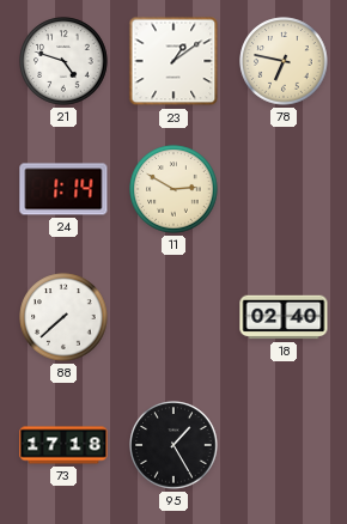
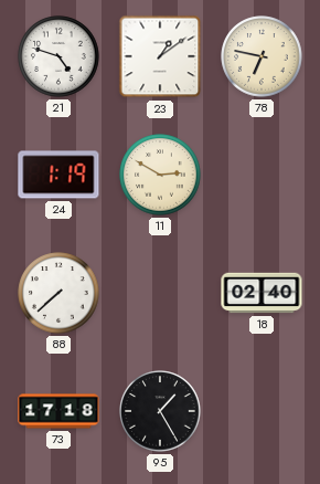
24: 1:14 -> 1:19 (58, 175)
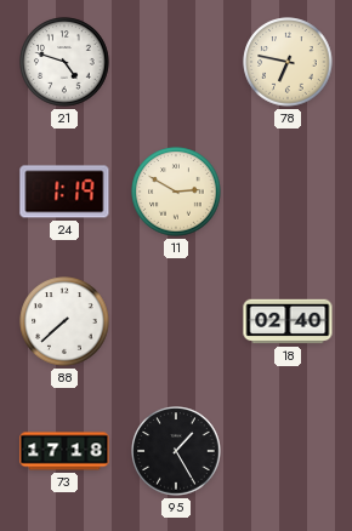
23: 1:09 -> none (160, 56)
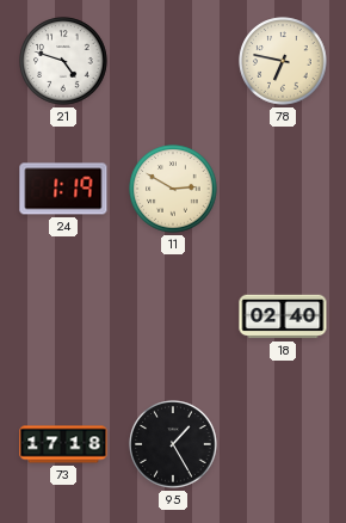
88: 7:38 -> none (64, 321)
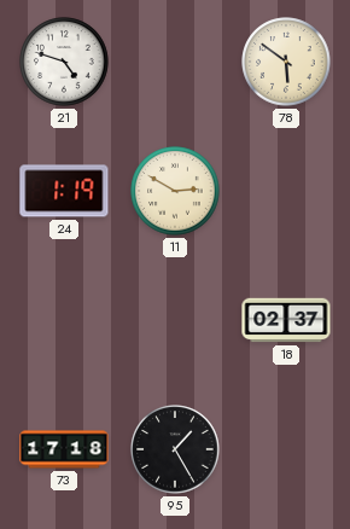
78: 6:47 -> 5:51 (286, 62)
18: 02:40 -> 02:37 (286, 320)
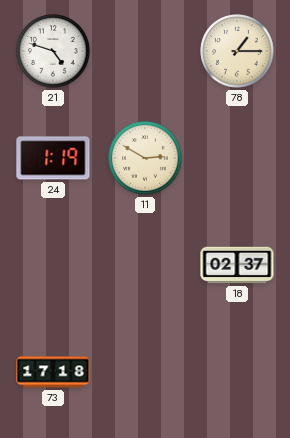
78: 5:51 -> 1:15 (237, 51)
95: 1:25 -> none (175, 449)
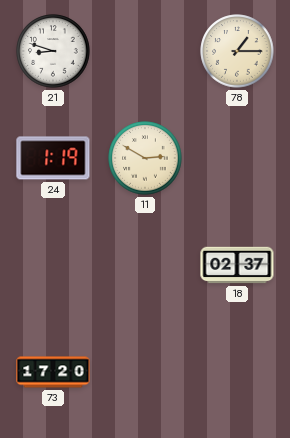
21: 4:48 -> 8:48 (53, 51)
73: 17:18 -> 17:20 (53, 372)
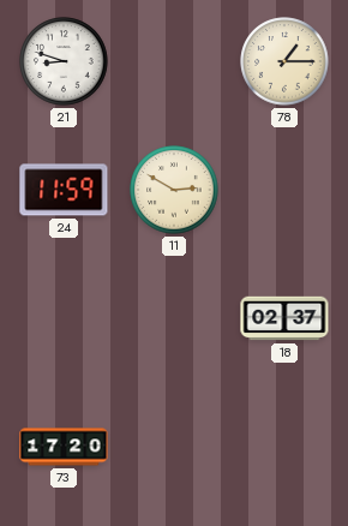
24: 1:19 -> 11:59 (64, 190)
